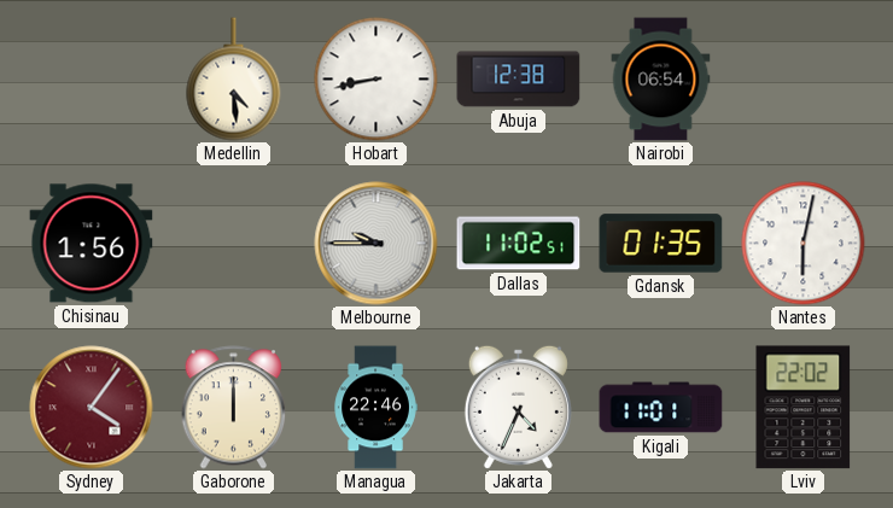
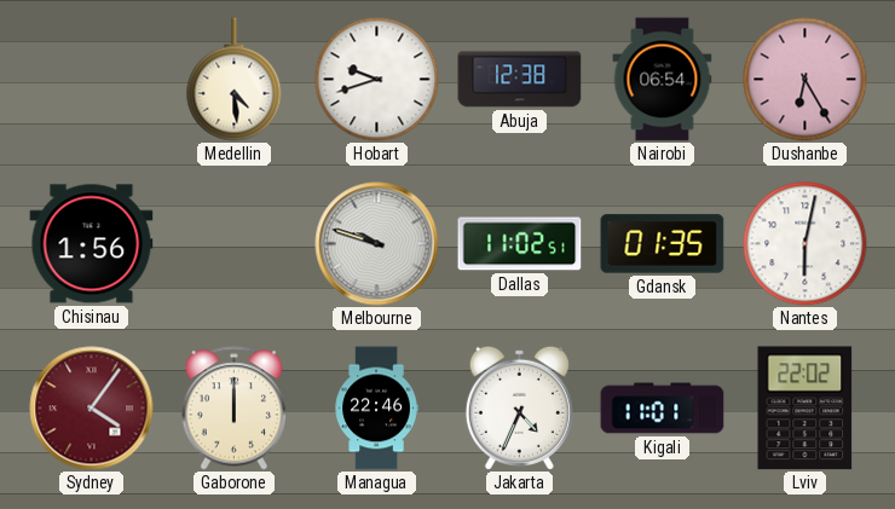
Hobart: 8:43 -> 9:42 (377, 80)
Dushanbe: none -> 6:25 (805, 80)
Melbourne: 9:45 -> 9:48 (377, 244)
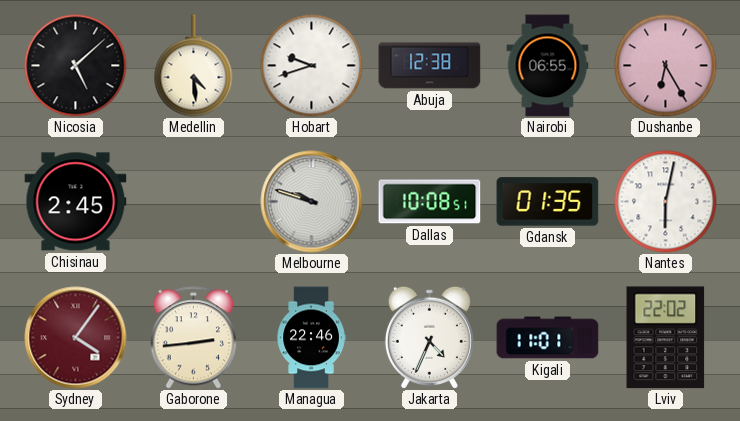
Nicosia: none -> 5:08 (76, 66)
Nairobi: 06:54 -> 06:55 (548, 66)
Chisinau: 1:56 -> 2:45 (76, 202)
Dallas: 11:02 -> 10:08 (430, 202)
Gaborone: 12:00 -> 2:44 (194, 338)
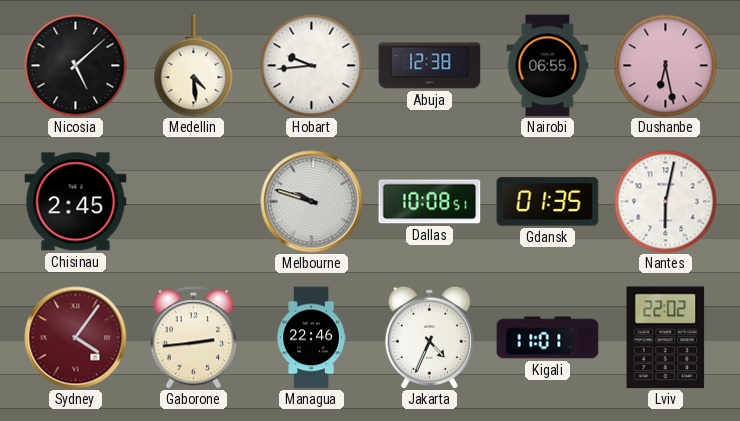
Hobart: 9:42 -> 9:44 (312, 66)
Dushanbe: 6:25 -> 6:28 (666, 66)
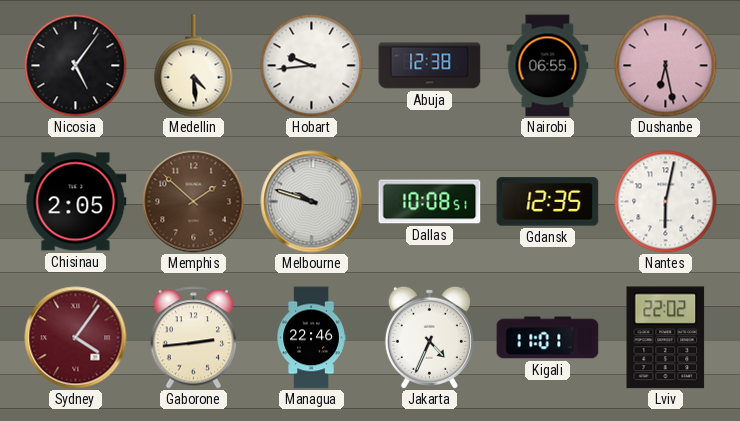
Nicosia: 5:08 -> 5:06 (76, 66)
Chisinau: 2:45 -> 2:05 (76, 202)
Memphis: none -> 1:52 (194, 202)
Gdansk: 01:35 -> 12:35 (548, 202)
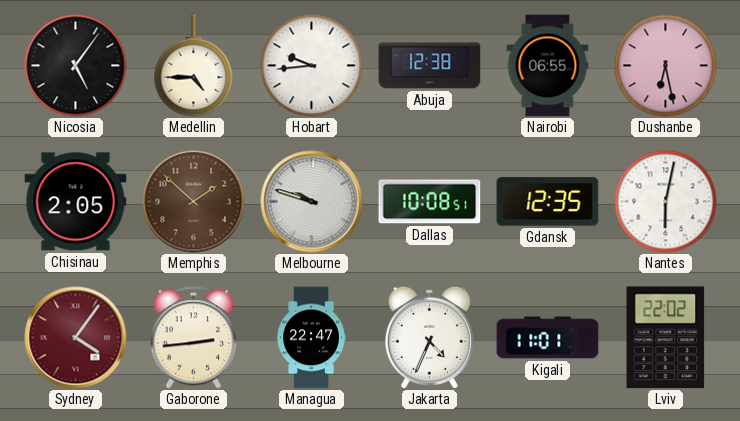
Medellin: 4:29 -> 4:45 (194, 66)
Managua: 22:46 -> 22:47 (311, 338)
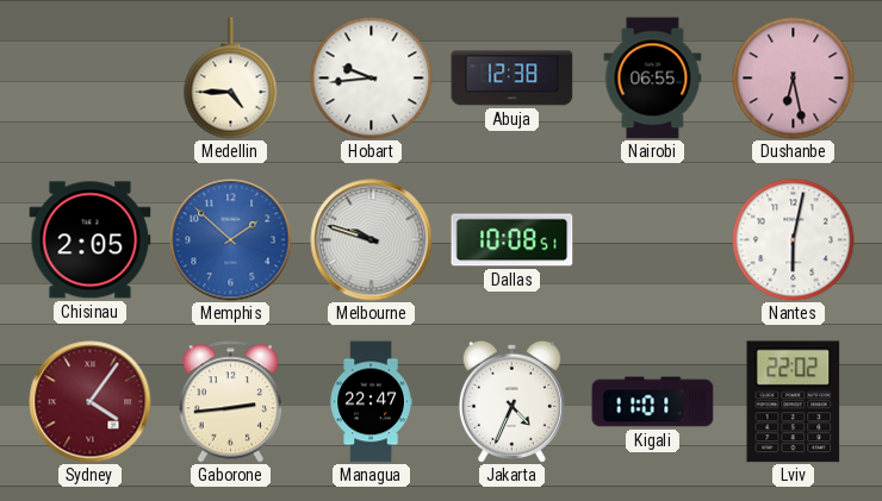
Nicosia: 5:06 -> none (76, 66)
Memphis dial: brown -> blue (231, 240)
Gdansk: 12:35 -> none (548, 202)
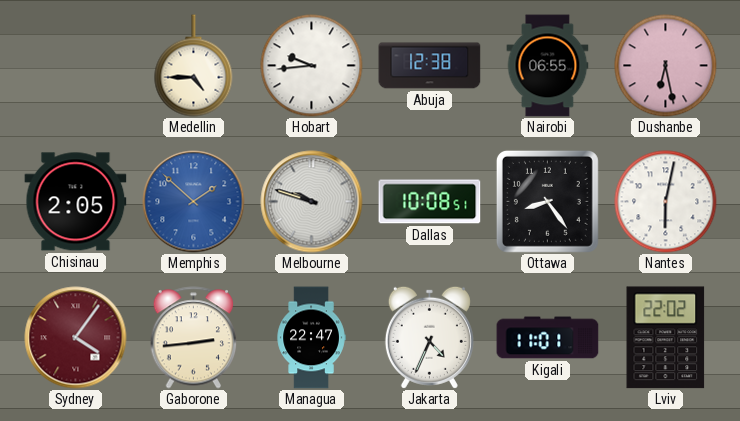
Ottawa: none -> 8:24 (547, 201)
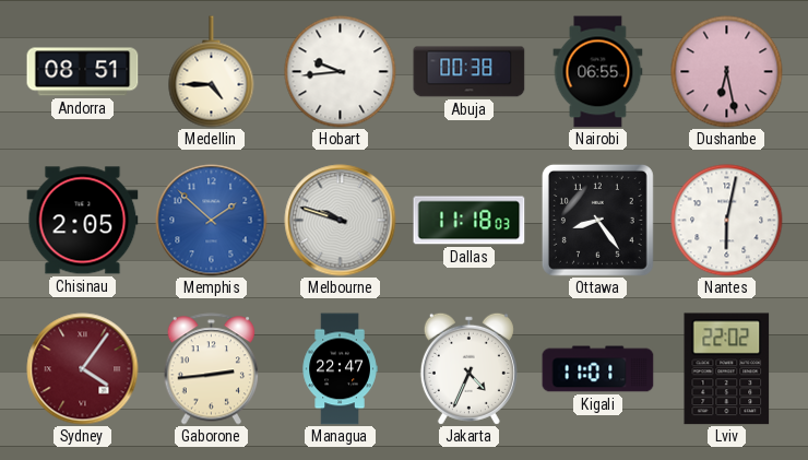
Andorra: none -> 08:51 (83, 72)
Abuja: 12:38 -> 00:38 (470, 72)
Dallas: 10:08 -> 11:18 (470, 221)
